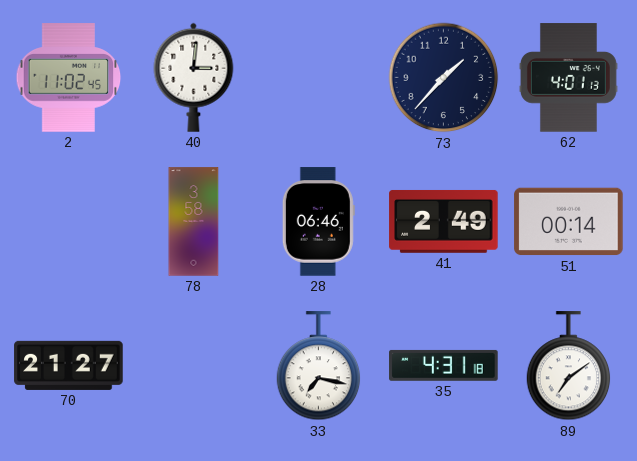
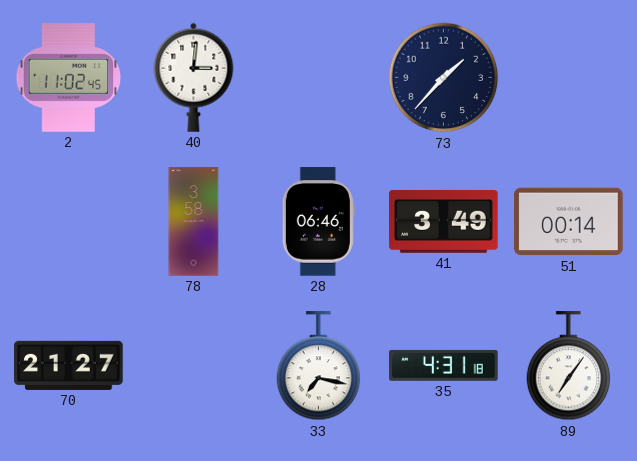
62: 4:01 -> none (568, 78)
41: 2:49 -> 3:49 (444, 222)
89: 7:09 -> 7:06 (569, 366)
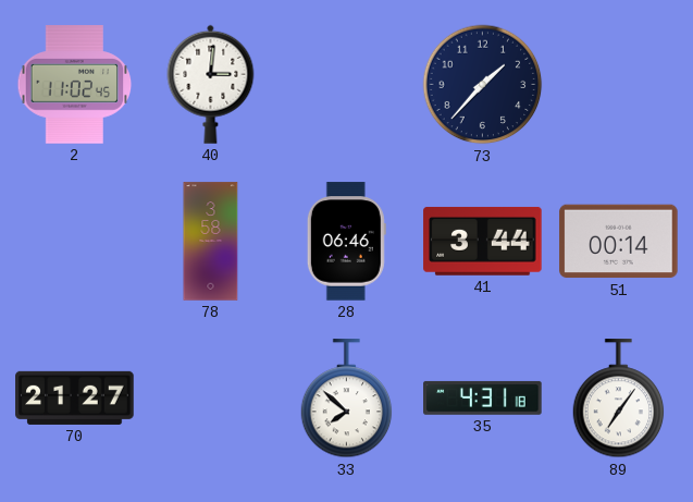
41: 3:49 -> 3:44 (483, 242)
33: 7:17 -> 7:52 (347, 399)
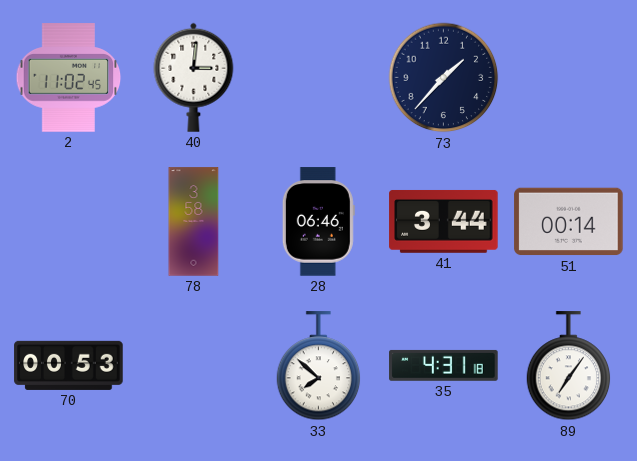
70: 21:27 -> 00:53 (69, 365)
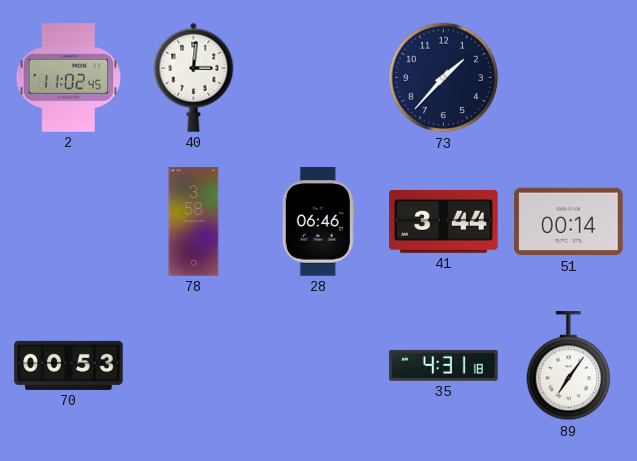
33: 7:52 -> none (319, 366)
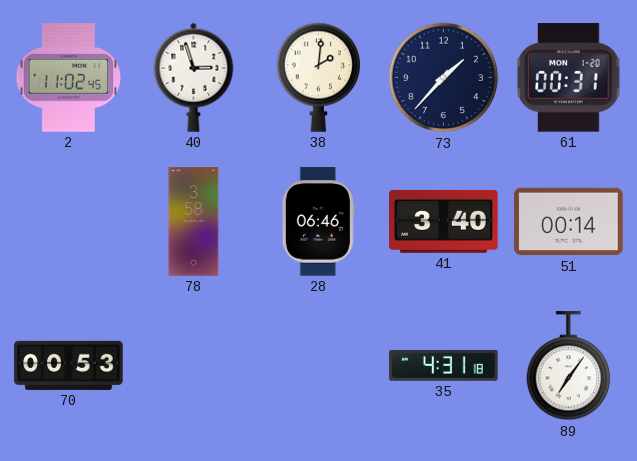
40: 3:01 -> 2:57 (194, 77)
38: none -> 2:01 (319, 77)
61: none -> 00:31 (569, 78)
41: 3:44 -> 3:40 (444, 222)
